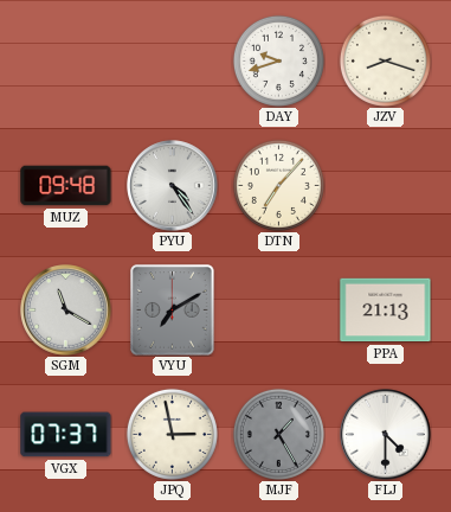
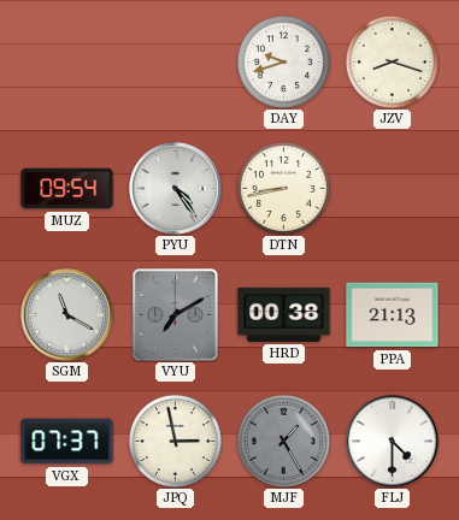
MUZ: 09:48 -> 09:54 (67, 189)
DTN: 7:07 -> 8:43 (283, 188)
HRD: none -> 00:38 (284, 314)
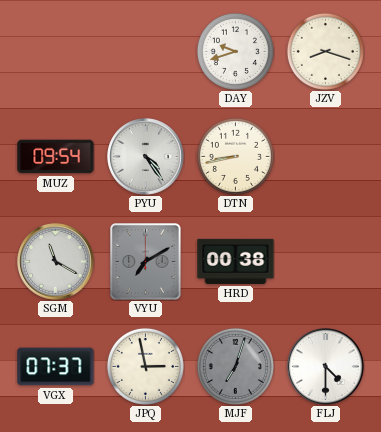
PPA: 21:13 -> none (393, 315)
MJF: 1:25 -> 7:03 (235, 366)
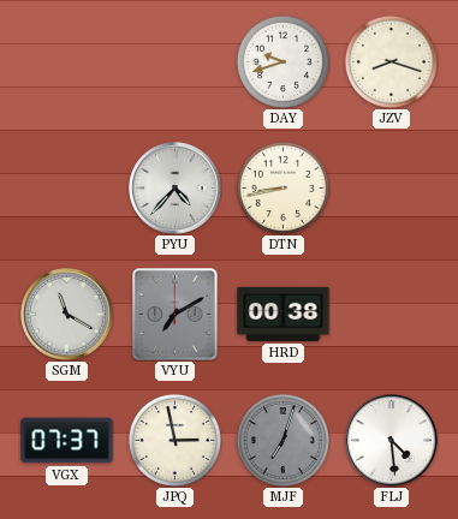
MUZ: 09:54 -> none (56, 157)
PYU: 4:24 -> 4:37 (176, 189)
FLJ: 4:30 -> 4:29 (392, 441)
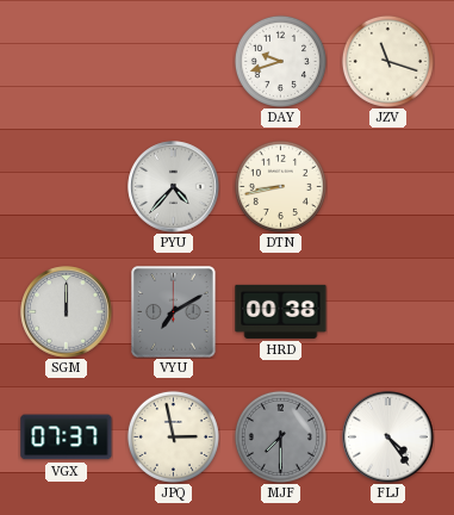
JZV: 8:18 -> 11:18 (387, 61)
SGM: 11:20 -> 12:00 (67, 312)
MJF: 7:03 -> 7:30 (280, 436)
FLJ: 4:29 -> 4:24 (388, 438)
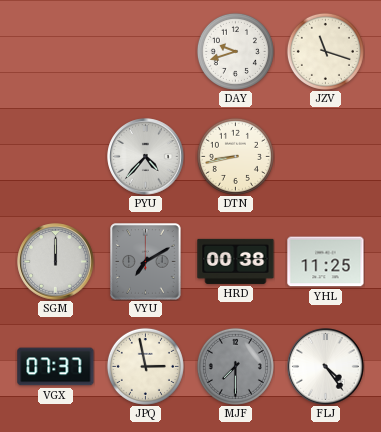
YHL: none -> 11:25 (326, 262)
